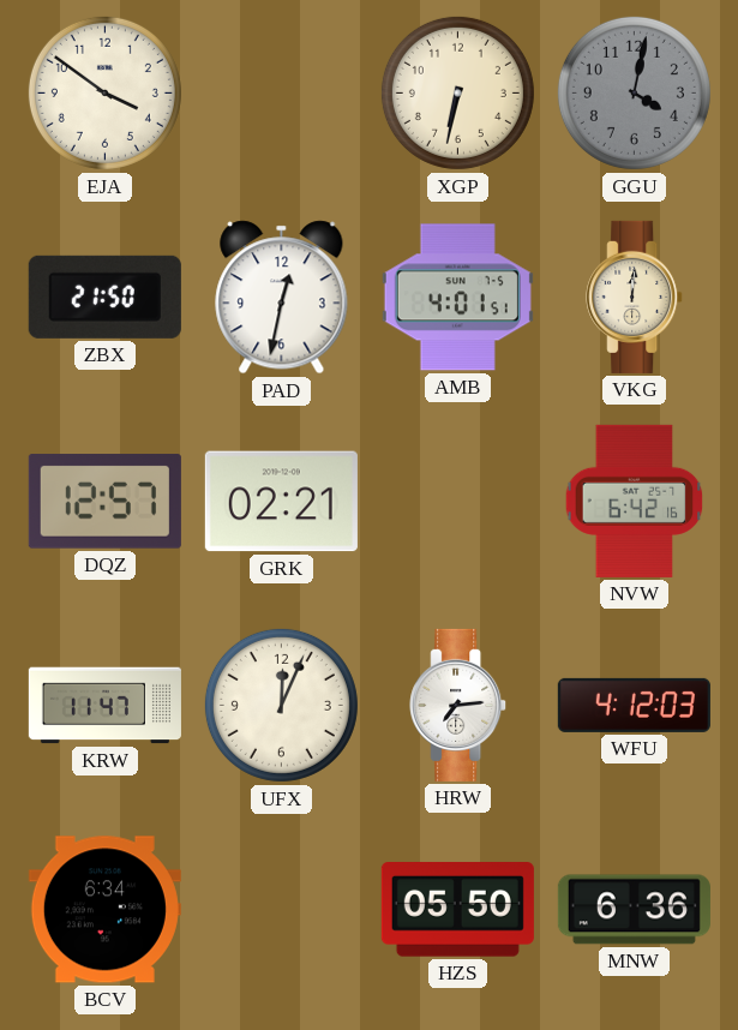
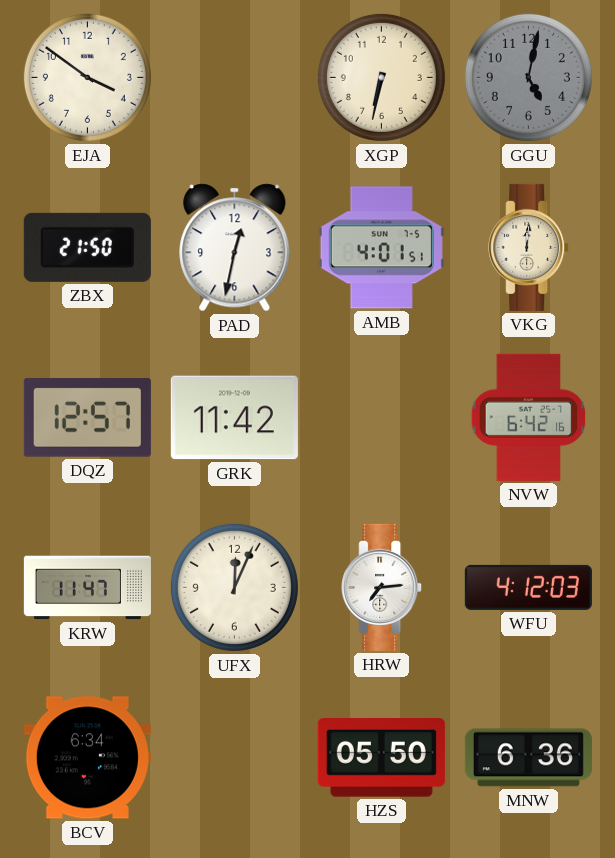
GGU: 4:02 -> 5:02 (528, 77)
GRK: 02:21 -> 11:42 (234, 418)
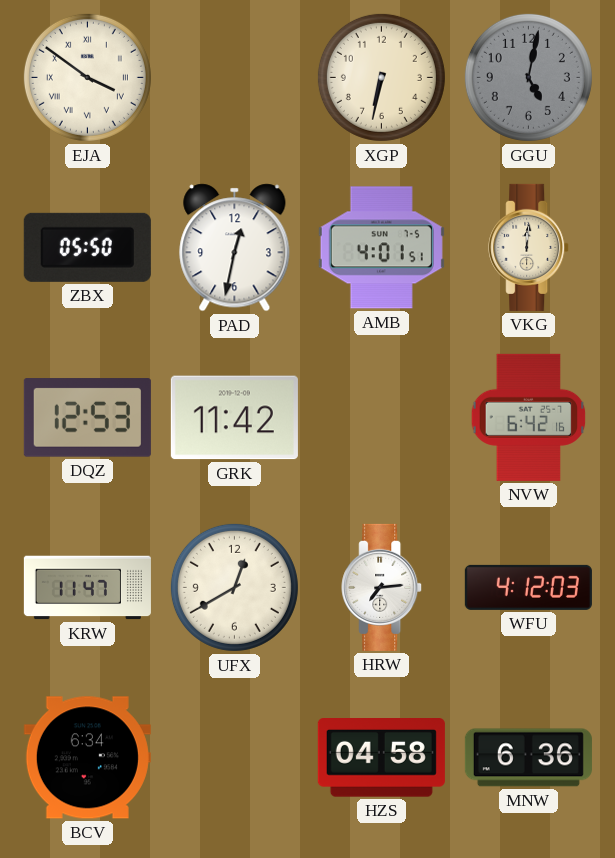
EJA numerals: Arabic -> Roman (87, 77)
ZBX: 21:50 -> 05:50 (87, 247)
DQZ: 12:57 -> 12:53 (87, 418)
UFX: 12:04 -> 12:40 (234, 587)
HZS: 05:50 -> 04:58 (381, 758)
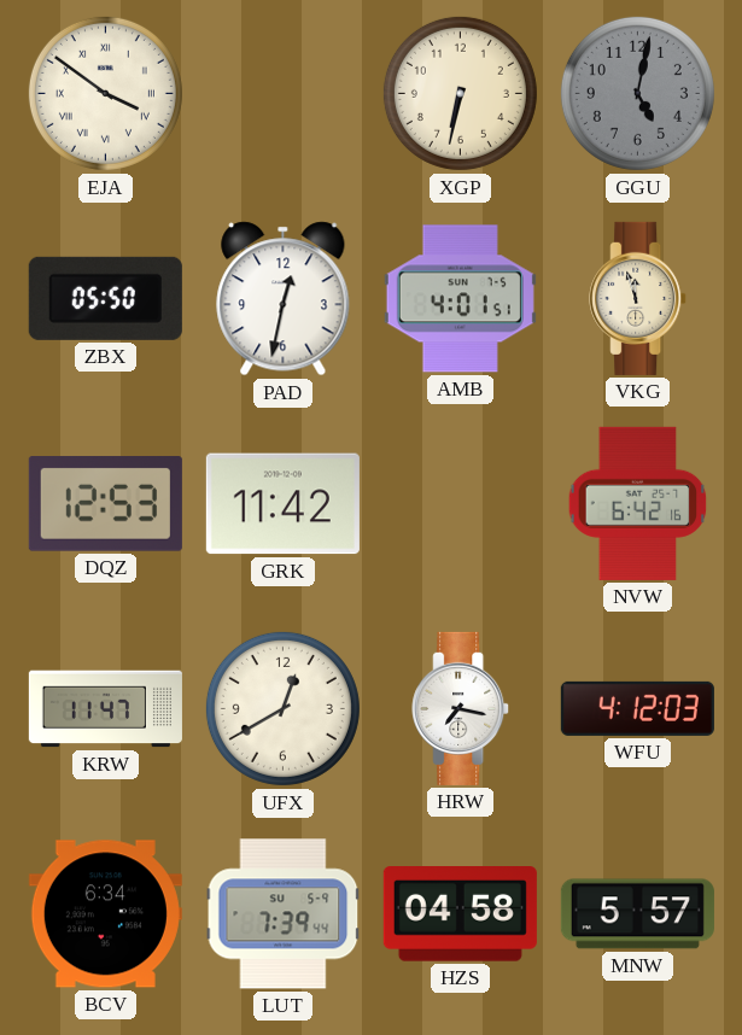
VKG: 12:01 -> 11:57 (638, 298)
HRW: 7:14 -> 7:17 (461, 708)
LUT: none -> 7:39 (284, 914)
MNW: 6:36 -> 5:57 (637, 914)
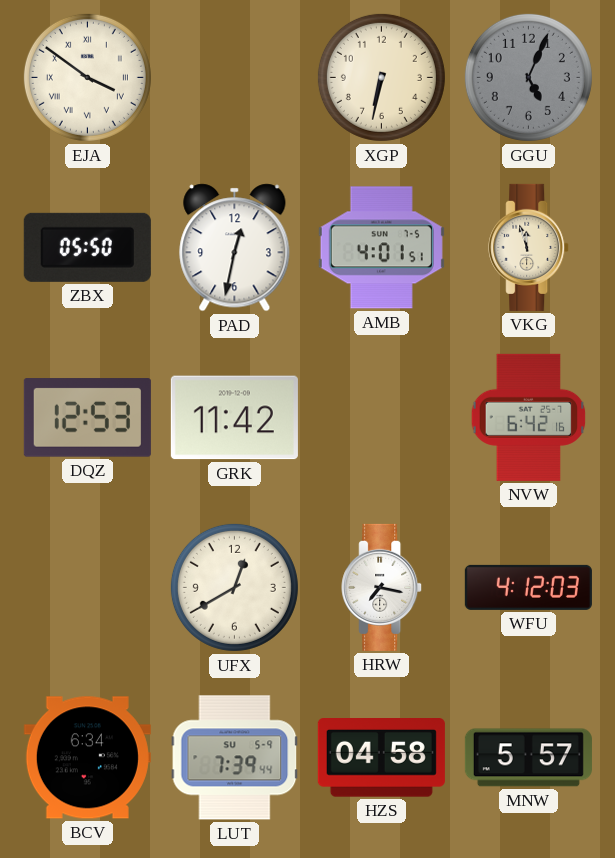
GGU: 5:02 -> 5:04 (528, 77)
KRW: 11:47 -> none (105, 709)
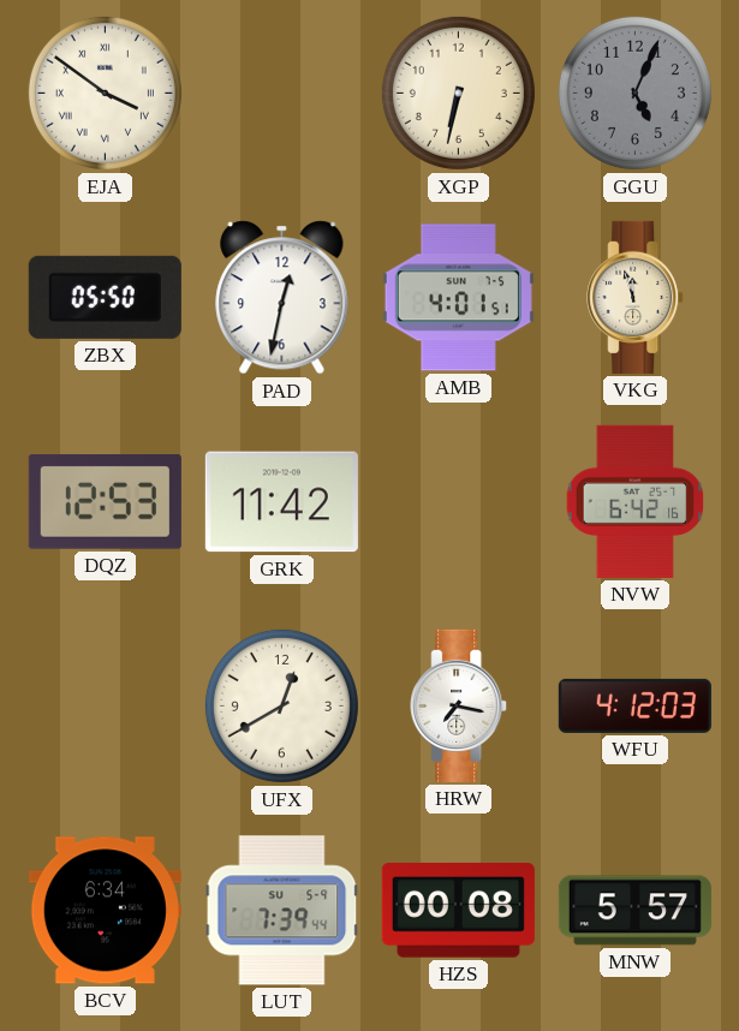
HZS: 04:58 -> 00:08 (458, 911)
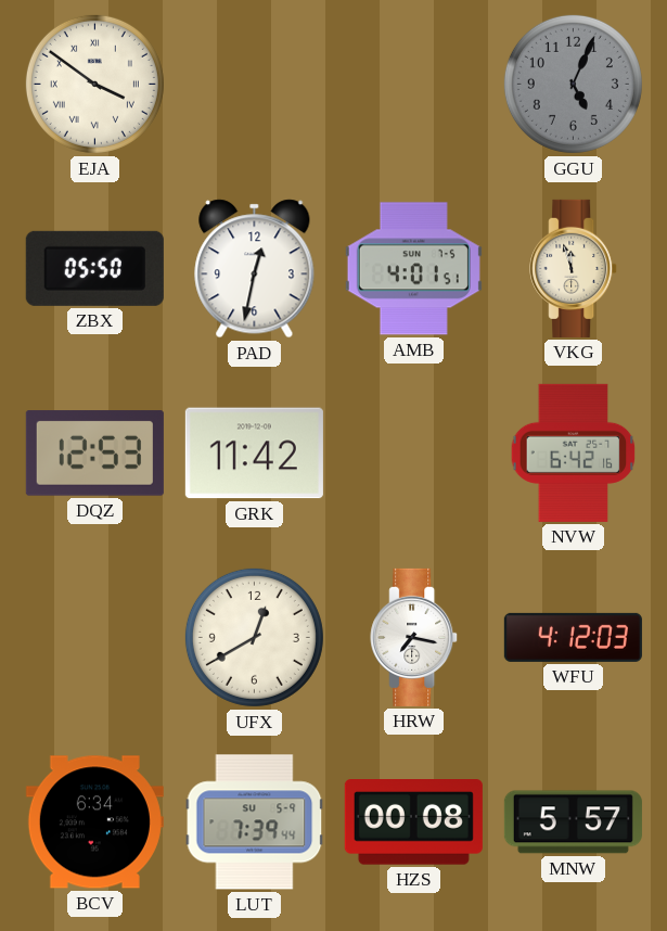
XGP: 6:32 -> none (458, 93)
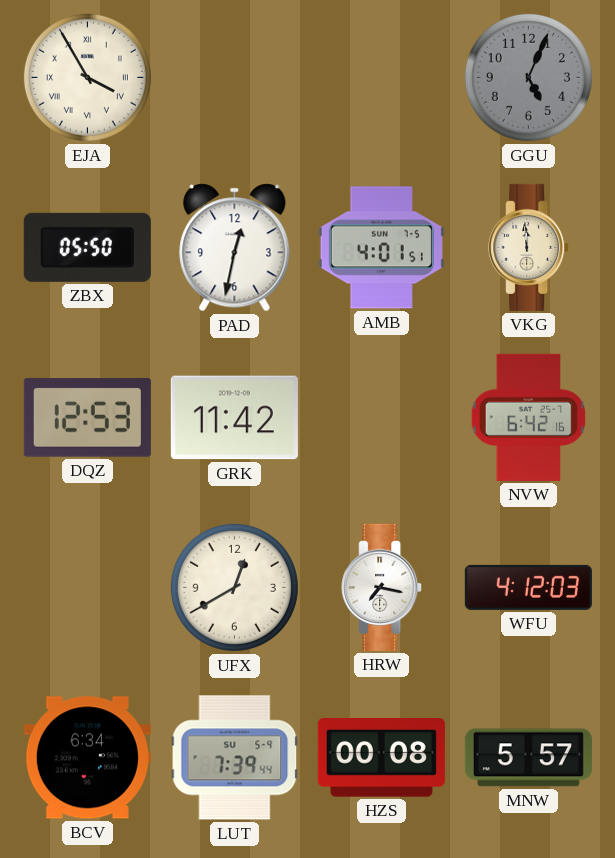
EJA: 3:51 -> 3:55 (87, 77)
VKG: 11:57 -> 11:59 (529, 247)
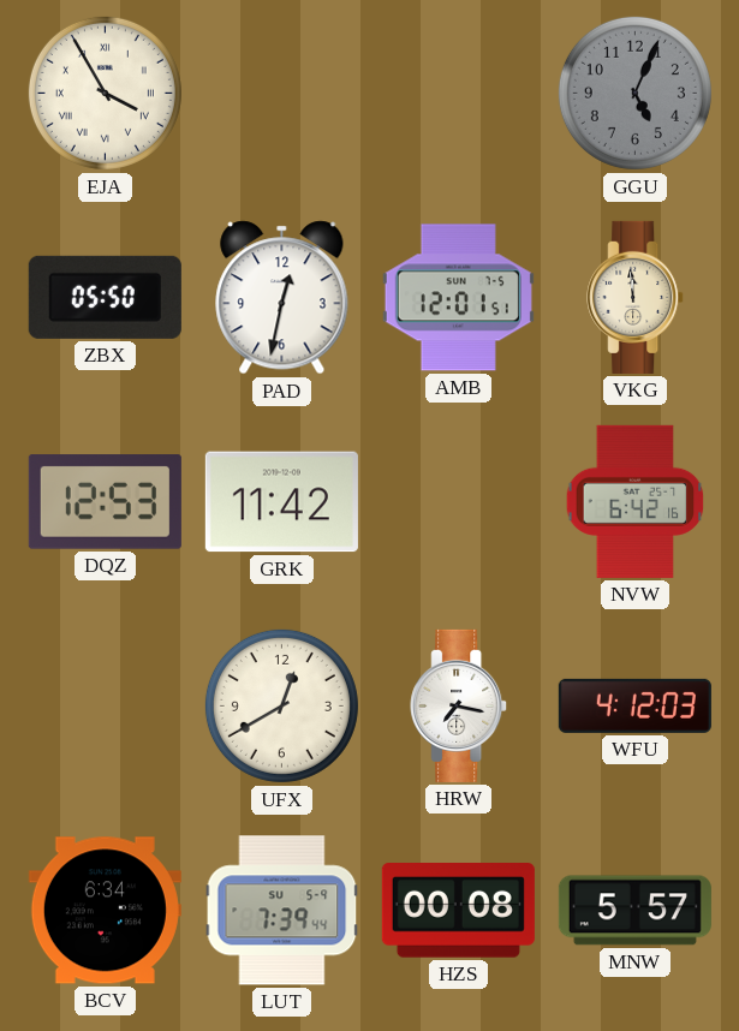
AMB: 4:01 -> 12:01 (458, 298)
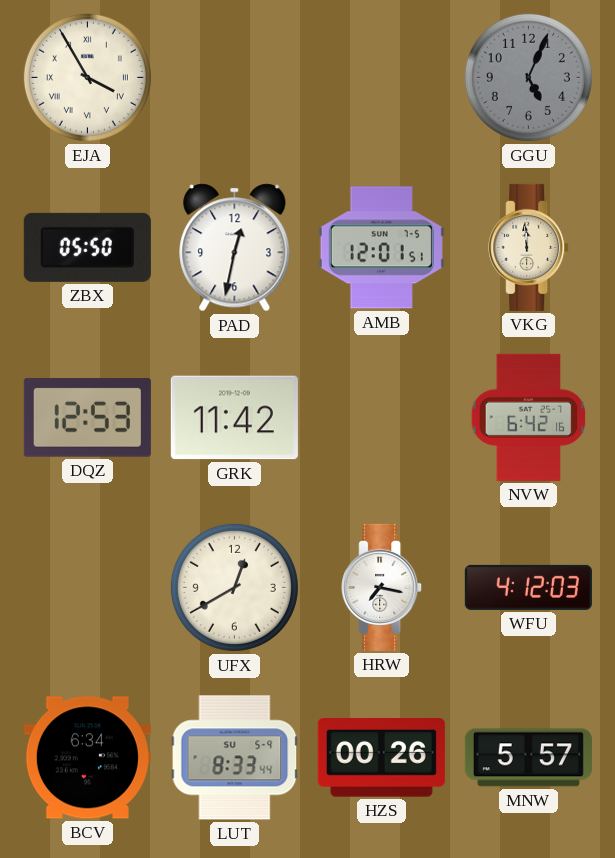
LUT: 7:39 -> 8:33 (235, 758)
HZS: 00:08 -> 00:26 (381, 758)
